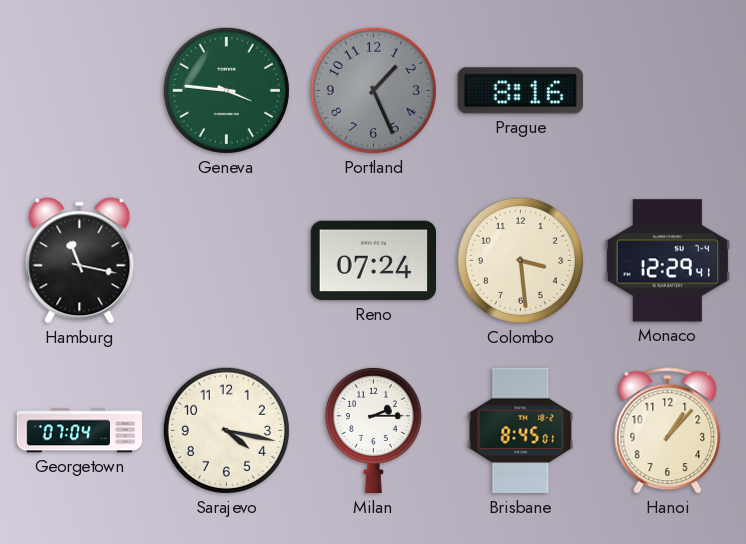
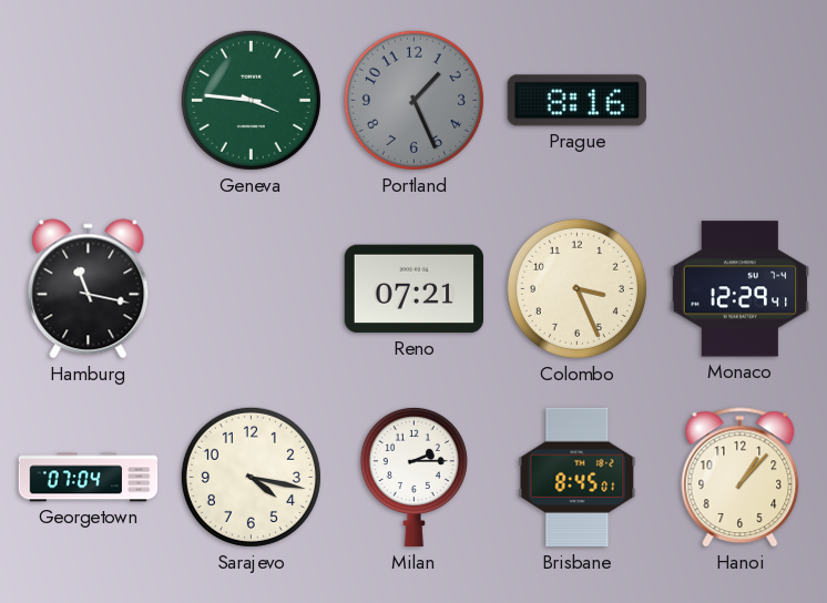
Reno: 07:24 -> 07:21 (415, 289)
Colombo: 3:29 -> 3:26 (576, 288)
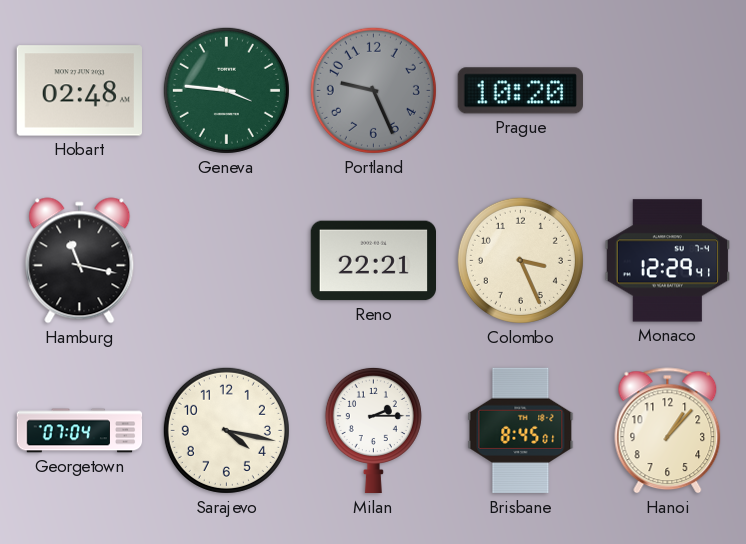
Hobart: none -> 02:48 (79, 91)
Portland: 1:26 -> 9:26 (373, 90)
Prague: 8:16 -> 10:20 (520, 91)
Reno: 07:21 -> 22:21 (374, 261)
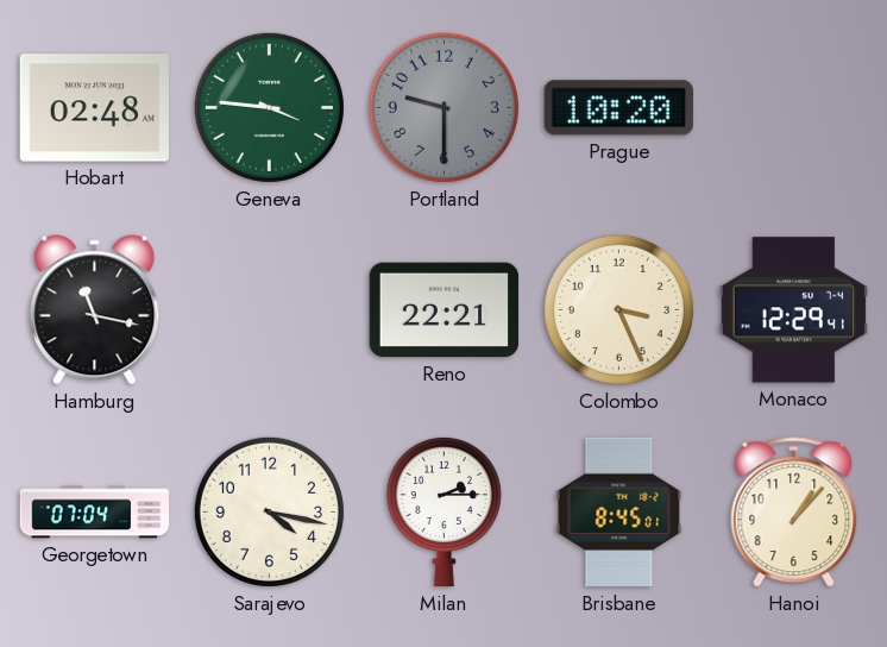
Portland: 9:26 -> 9:30 (443, 107)
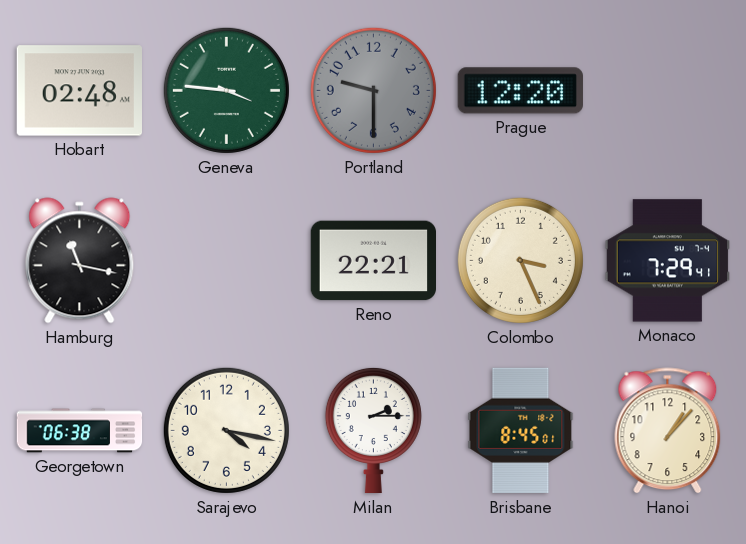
Prague: 10:20 -> 12:20 (520, 91)
Monaco: 12:29 -> 7:29 (667, 261)
Georgetown: 07:04 -> 06:38 (80, 431)
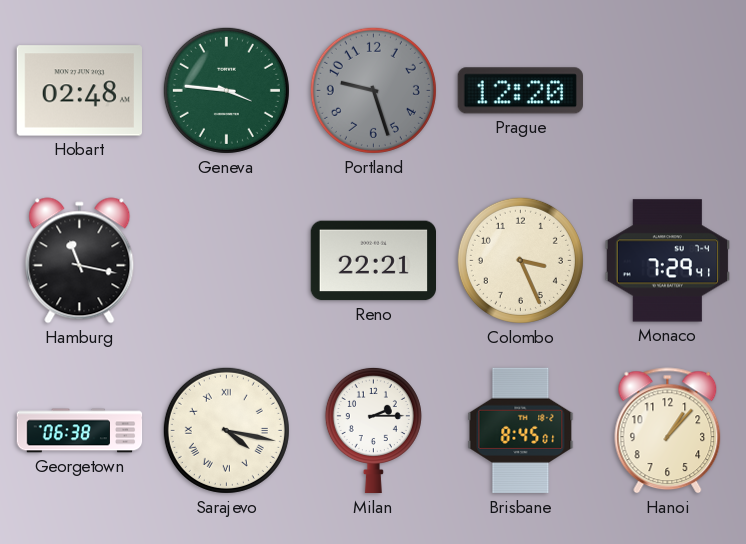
Portland: 9:30 -> 9:27 (373, 90)
Sarajevo numerals: Arabic -> Roman (226, 430)
